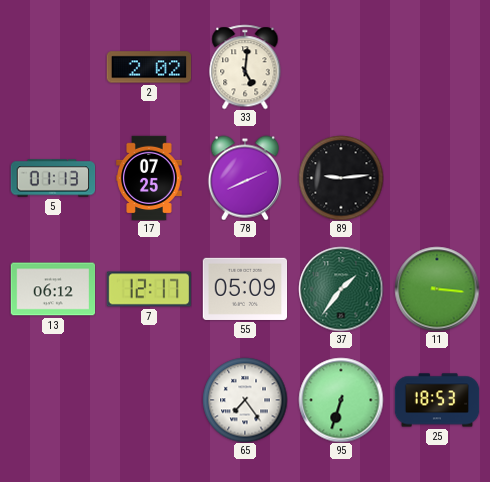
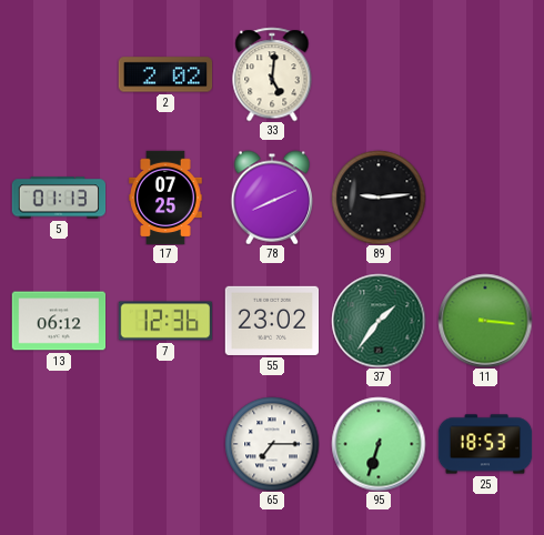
7: 12:17 -> 12:36 (165, 321)
55: 05:09 -> 23:02 (272, 321)
65: 7:24 -> 7:15 (272, 444)
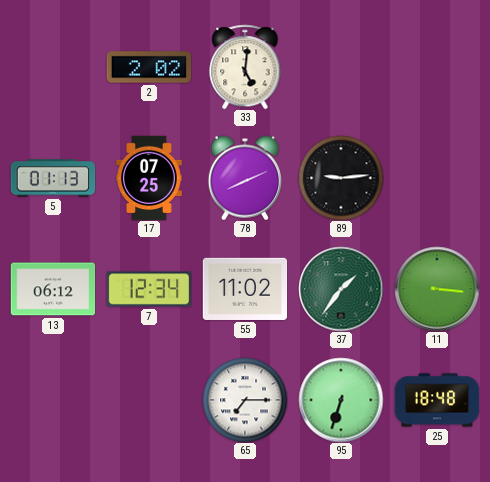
7: 12:36 -> 12:34 (149, 289)
55: 23:02 -> 11:02 (245, 289)
25: 18:53 -> 18:48 (437, 400)
